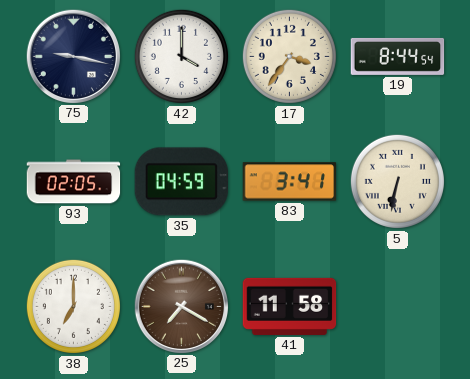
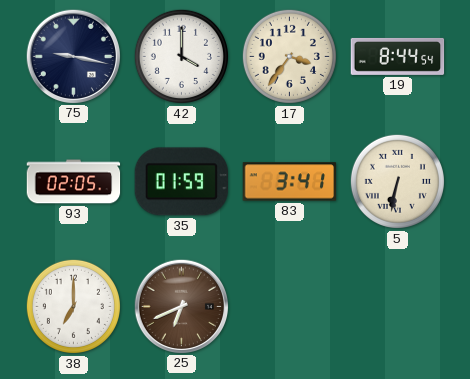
35: 04:59 -> 01:59 (181, 182)
25: 7:20 -> 6:41 (181, 306)
41: 11:58 -> none (290, 306)
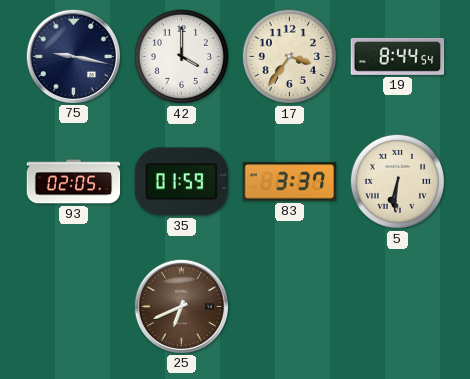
83: 3:41 -> 3:37 (290, 182)
5: 6:32 -> 6:31 (397, 181)
38: 7:00 -> none (73, 306)
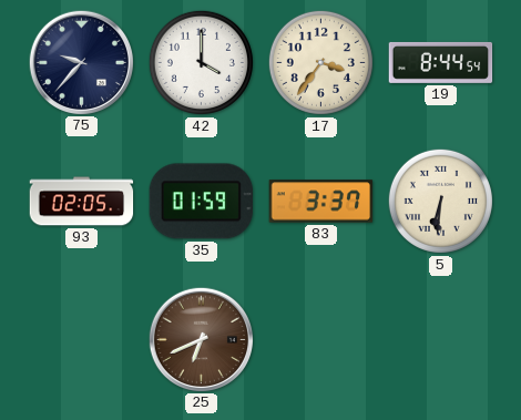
75: 9:17 -> 9:37 (81, 62)
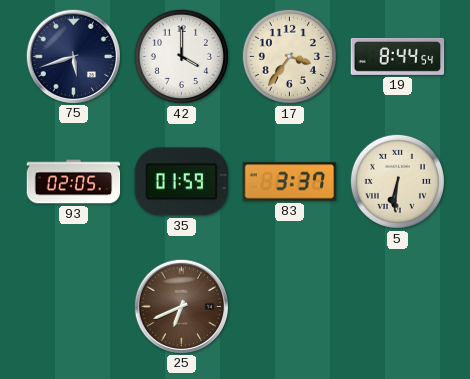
75: 9:37 -> 5:42 (73, 56)
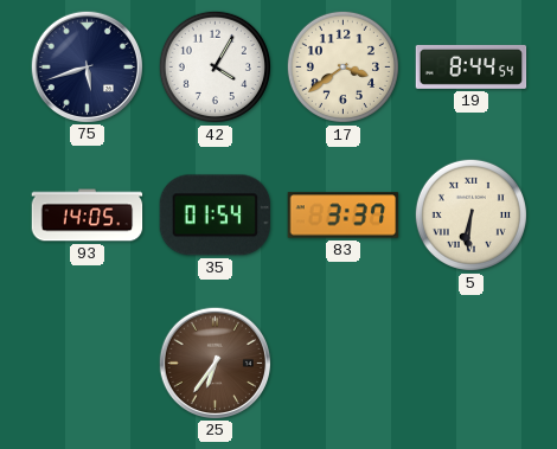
42: 4:00 -> 4:05 (215, 66)
17: 3:36 -> 3:39 (342, 66)
93: 02:05 -> 14:05 (88, 216)
35: 01:59 -> 01:54 (215, 216)
25: 6:41 -> 6:36 (215, 363)
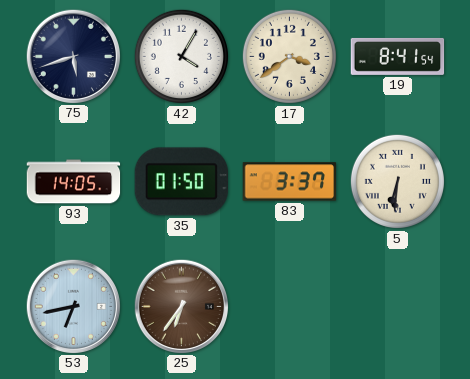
19: 8:44 -> 8:41 (398, 56)
35: 01:54 -> 01:50 (181, 182)
53: none -> 6:43 (73, 306)
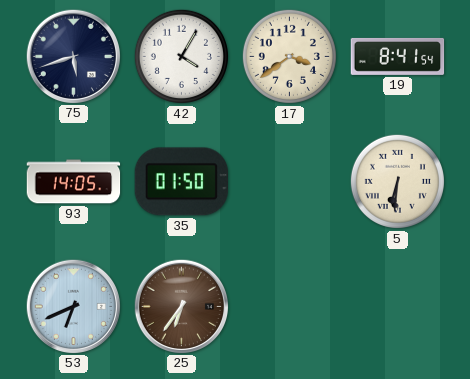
83: 3:37 -> none (290, 182)
53: 6:43 -> 6:41 (73, 306)
